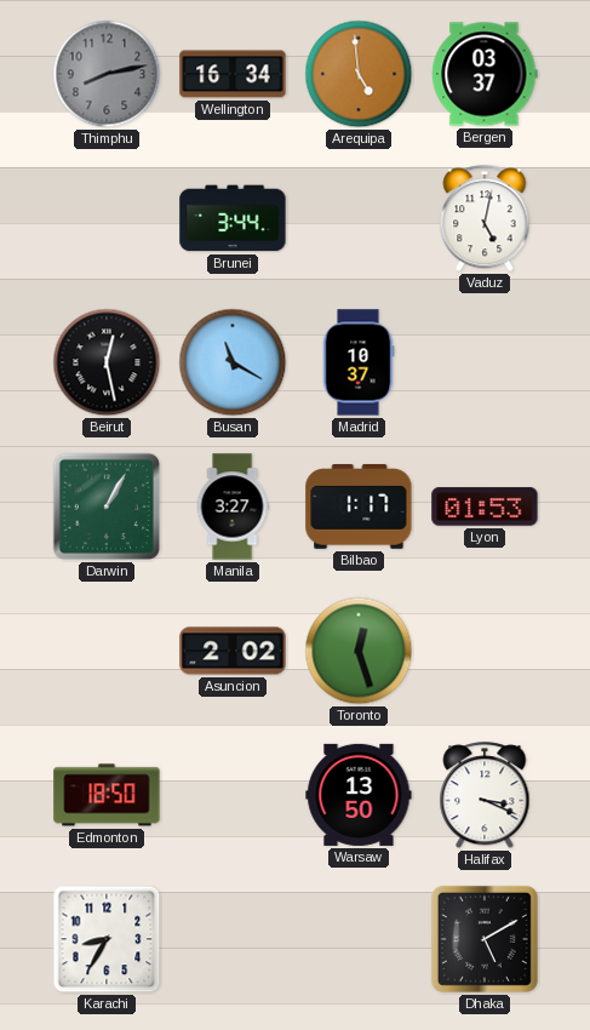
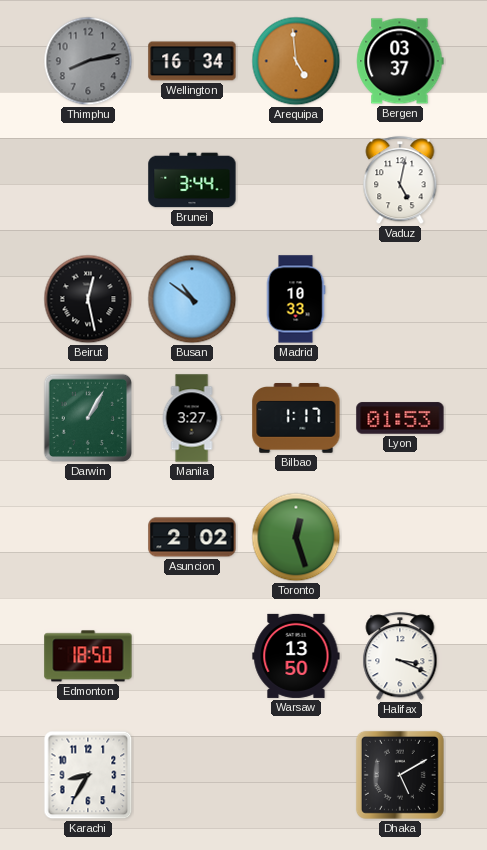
Busan: 11:20 -> 10:51 (192, 299)
Madrid: 10:37 -> 10:33 (296, 299)
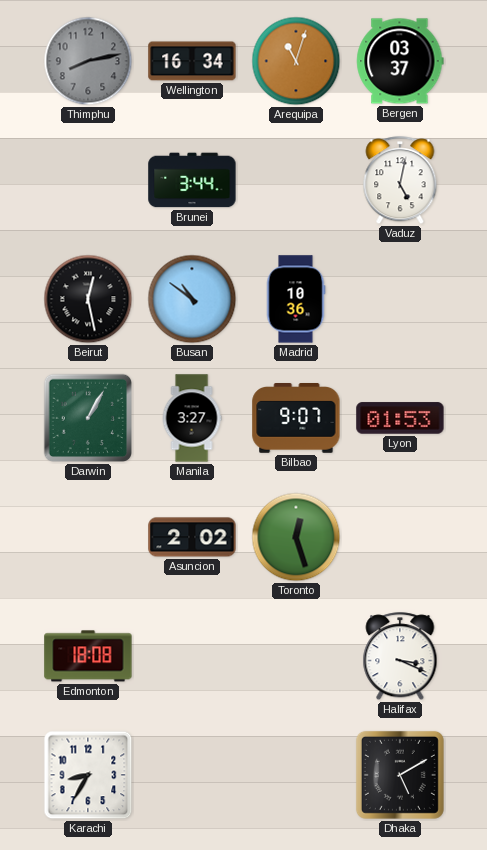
Arequipa: 4:59 -> 11:03 (296, 61)
Madrid: 10:33 -> 10:36 (296, 299)
Bilbao: 1:17 -> 9:07 (296, 419)
Edmonton: 18:50 -> 18:08 (88, 656)
Warsaw: 13:50 -> none (296, 656)
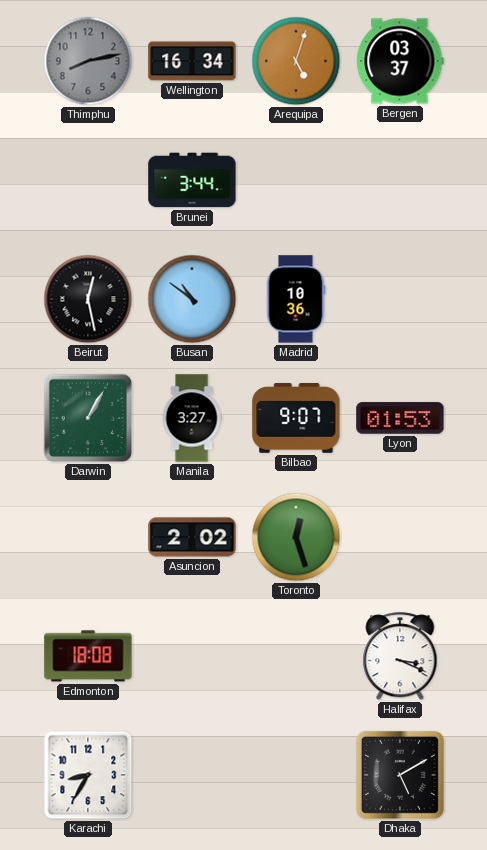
Arequipa: 11:03 -> 5:03 (296, 61)
Vaduz: 5:02 -> none (400, 181)
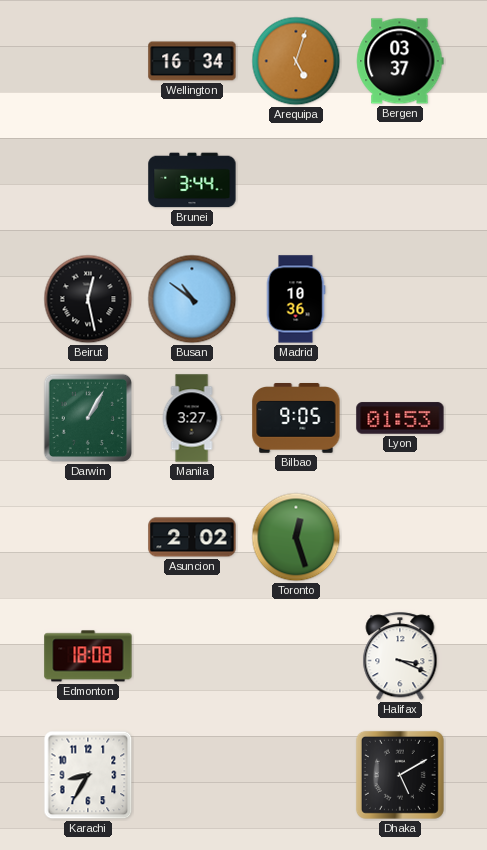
Thimphu: 8:13 -> none (88, 61)
Bilbao: 9:07 -> 9:05 (296, 419)
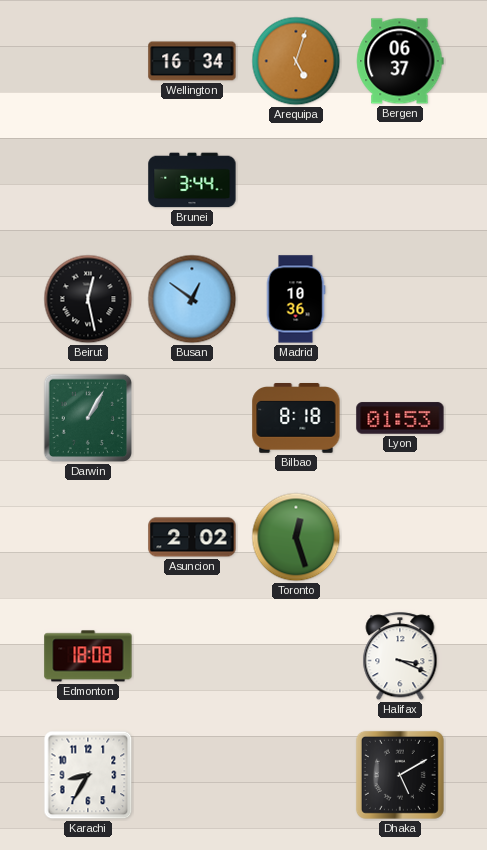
Bergen: 03:37 -> 06:37 (400, 61)
Busan: 10:51 -> 12:51 (192, 299)
Manila: 3:27 -> none (192, 418)
Bilbao: 9:05 -> 8:18 (296, 419)
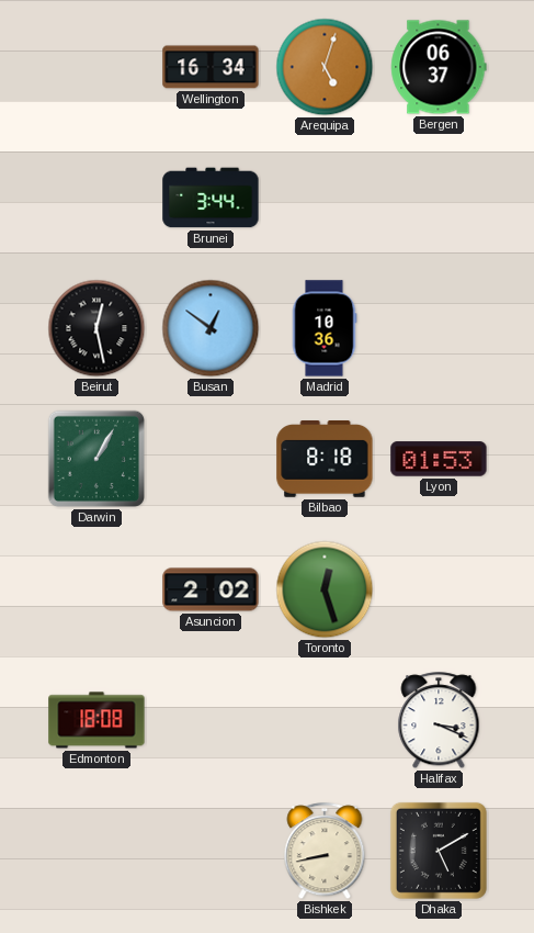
Karachi: 8:35 -> none (88, 775)
Bishkek: none -> 8:43 (325, 852)
